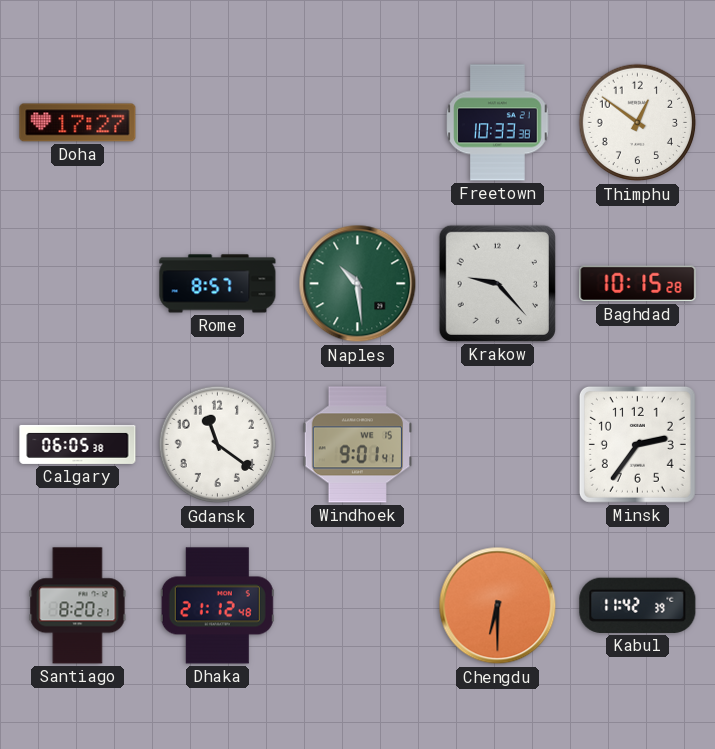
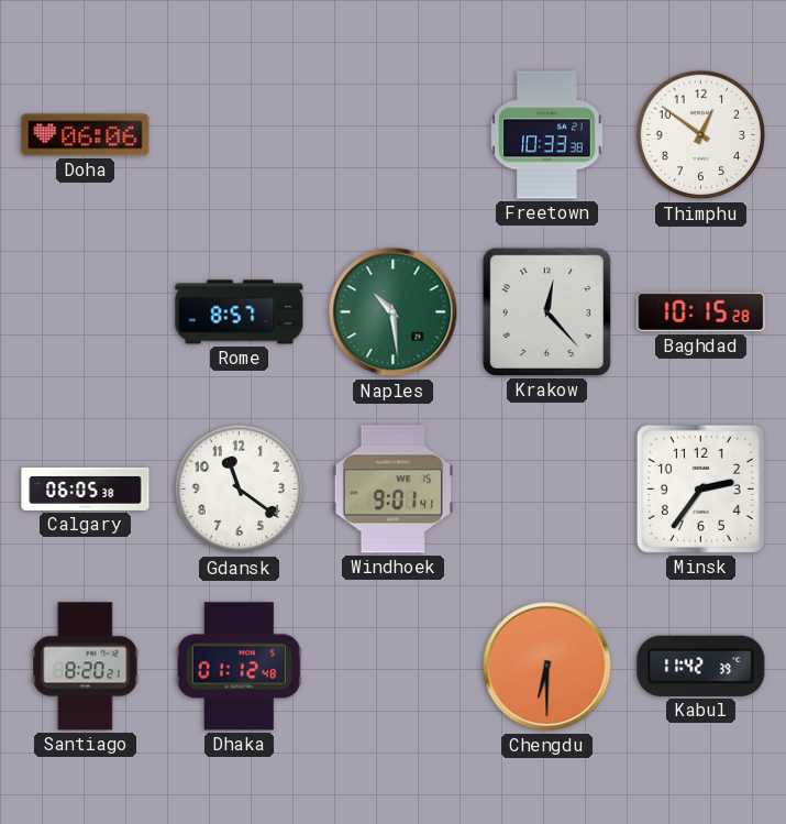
Doha: 17:27 -> 06:06 (86, 135)
Krakow: 9:23 -> 12:23 (546, 311)
Dhaka: 21:12 -> 01:12 (239, 667)
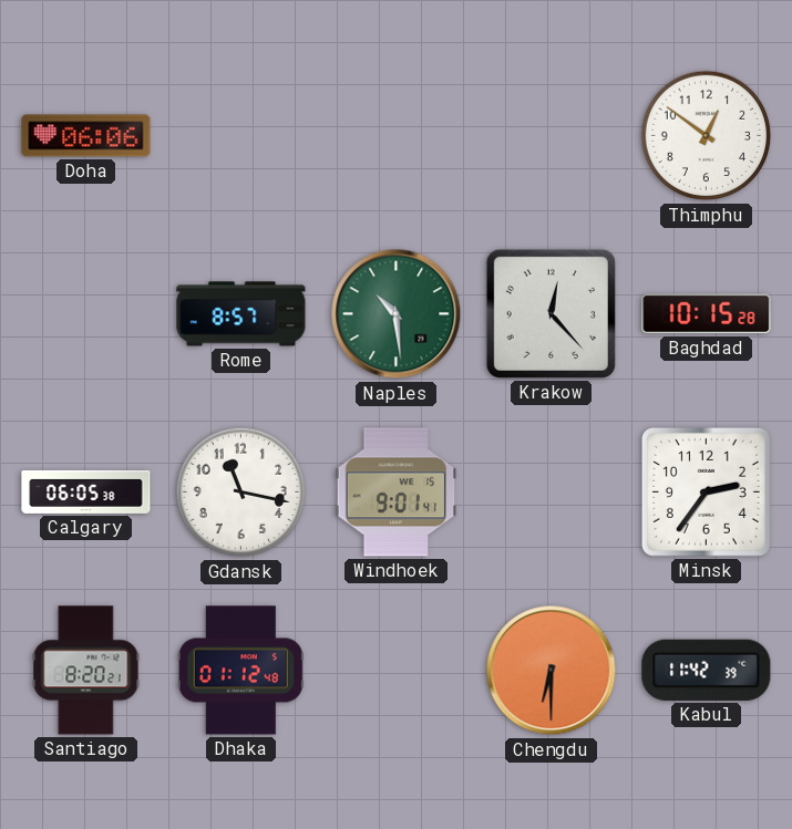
Freetown: 10:33 -> none (547, 135)
Gdansk: 11:21 -> 11:17 (241, 493)
